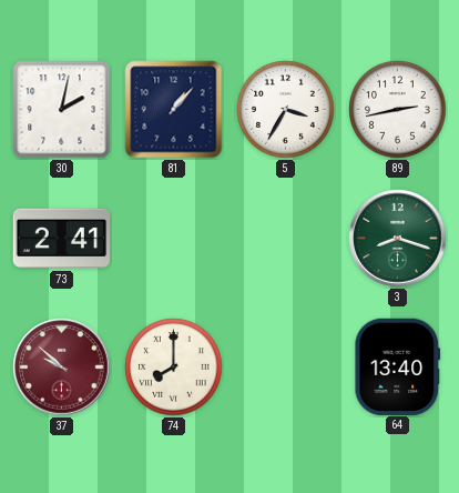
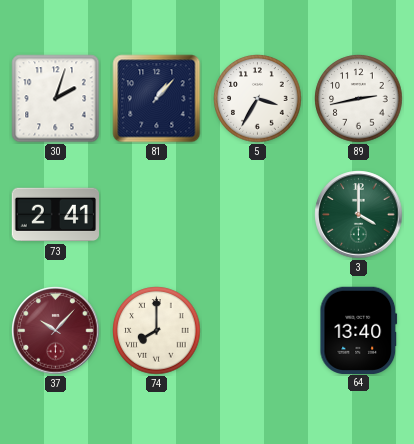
30: 2:02 -> 2:03 (56, 99)
3: 8:18 -> 4:00 (359, 215)
37: 9:52 -> 10:07 (56, 331)
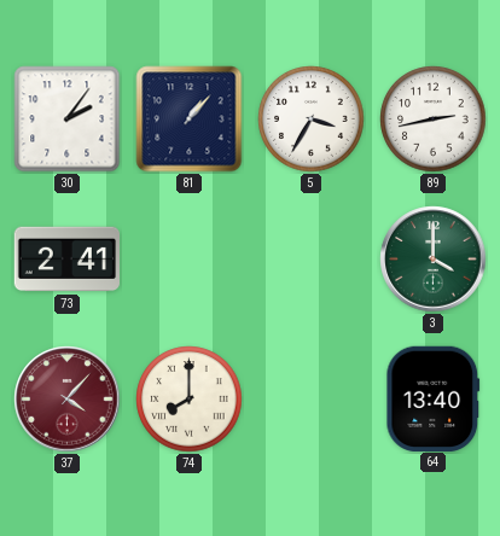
30: 2:03 -> 2:06 (68, 120)
37: 10:07 -> 4:07 (68, 400)
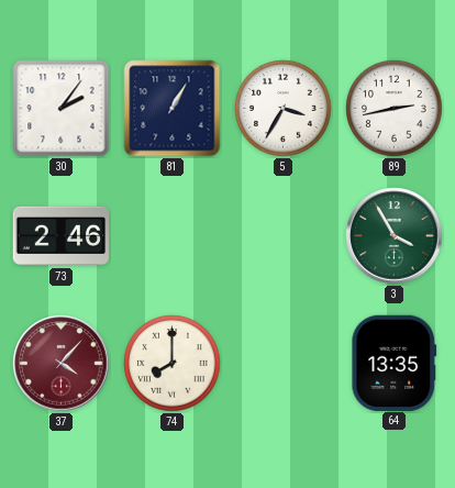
81: 1:07 -> 1:05 (173, 109)
73: 2:41 -> 2:46 (62, 236)
3: 4:00 -> 3:55 (395, 236)
64: 13:40 -> 13:35 (395, 363)
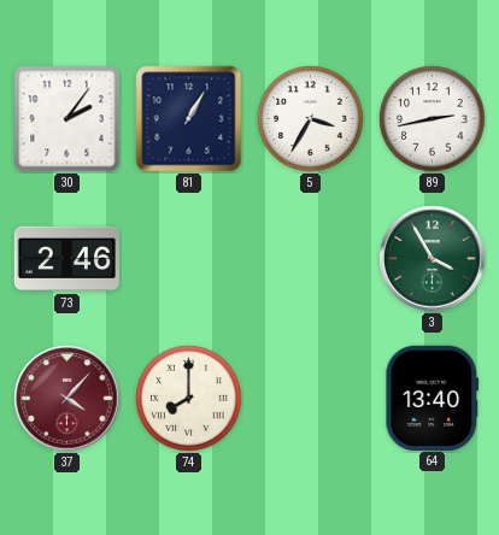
64: 13:35 -> 13:40 (433, 398)
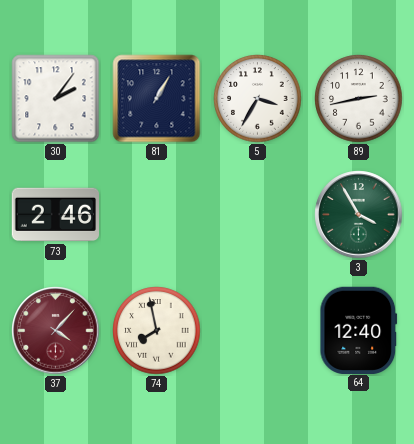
74: 8:00 -> 7:58 (157, 331)
64: 13:40 -> 12:40 (359, 330)
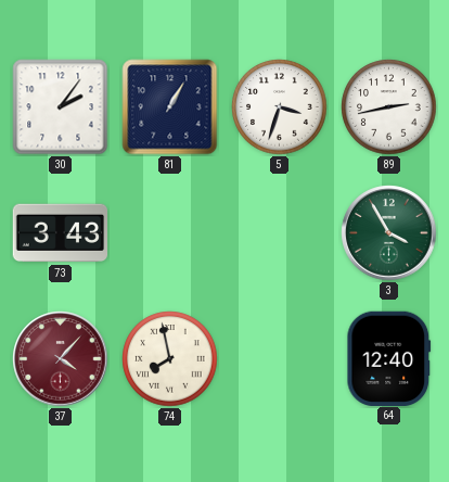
5: 3:35 -> 3:33 (280, 107)
73: 2:46 -> 3:43 (61, 233)
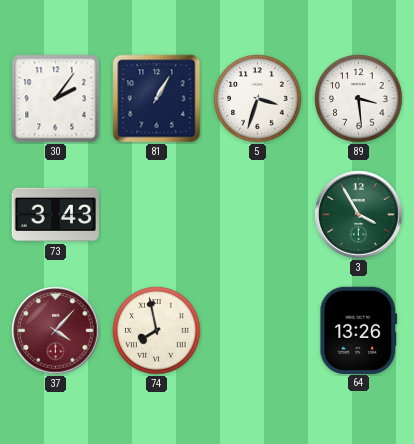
89: 2:43 -> 3:29 (359, 99)
64: 12:40 -> 13:26 (359, 330)
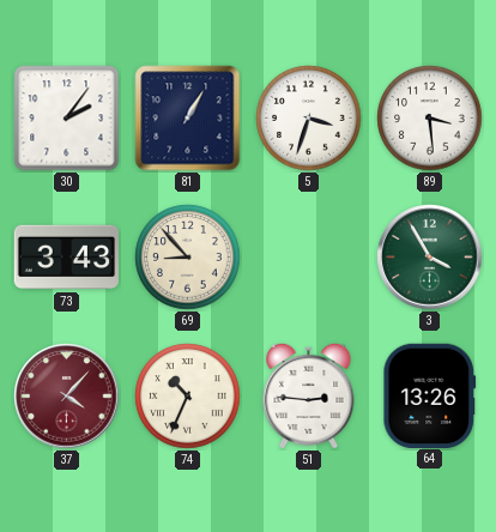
69: none -> 8:53 (188, 258)
74: 7:58 -> 10:34 (188, 397)
51: none -> 2:46 (309, 395)
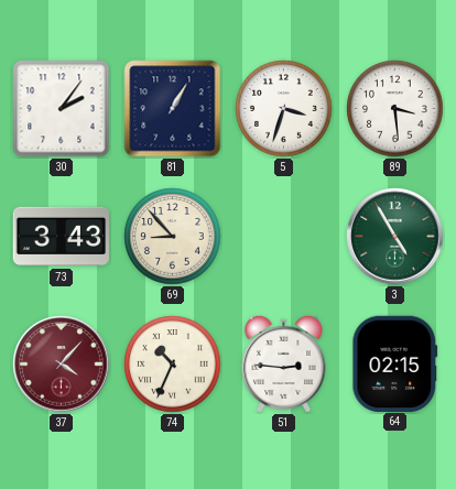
3: 3:55 -> 4:55 (395, 237)
64: 13:26 -> 02:15 (395, 363)
